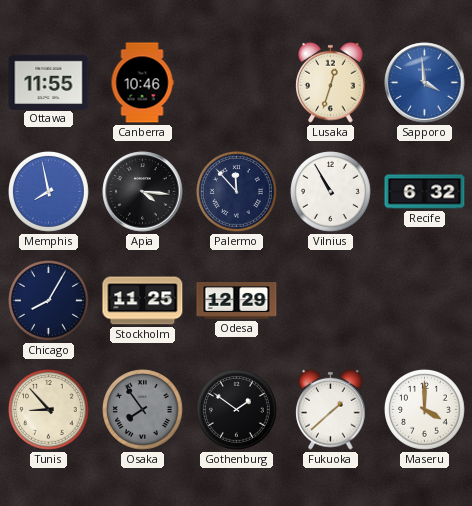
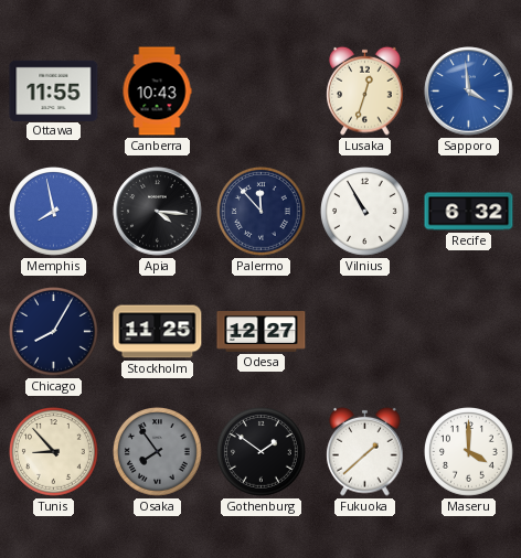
Canberra: 10:46 -> 10:43 (157, 92)
Odesa: 12:29 -> 12:27 (262, 332)
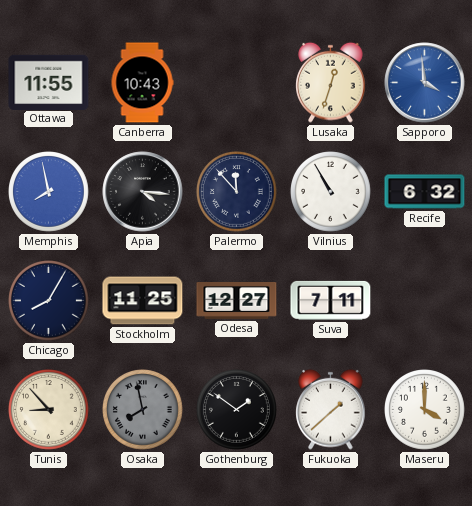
Suva: none -> 7:11 (331, 300)
Osaka: 7:54 -> 7:58 (143, 410)
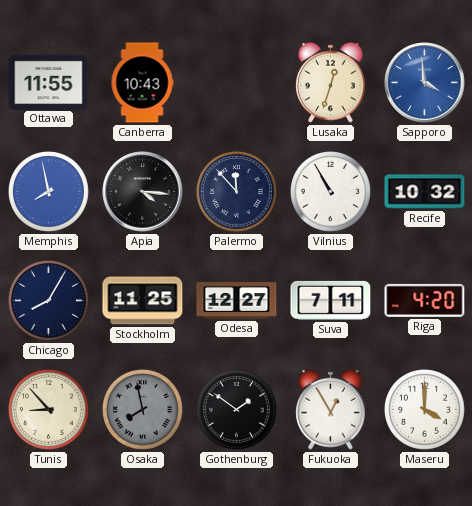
Recife: 6:32 -> 10:32 (425, 192)
Riga: none -> 4:20 (425, 300)
Fukuoka: 1:38 -> 12:55 (331, 409)
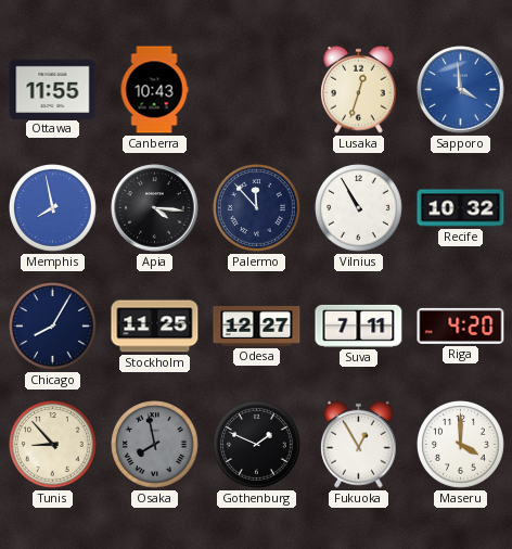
Gothenburg: 1:51 -> 1:49 (257, 445)
